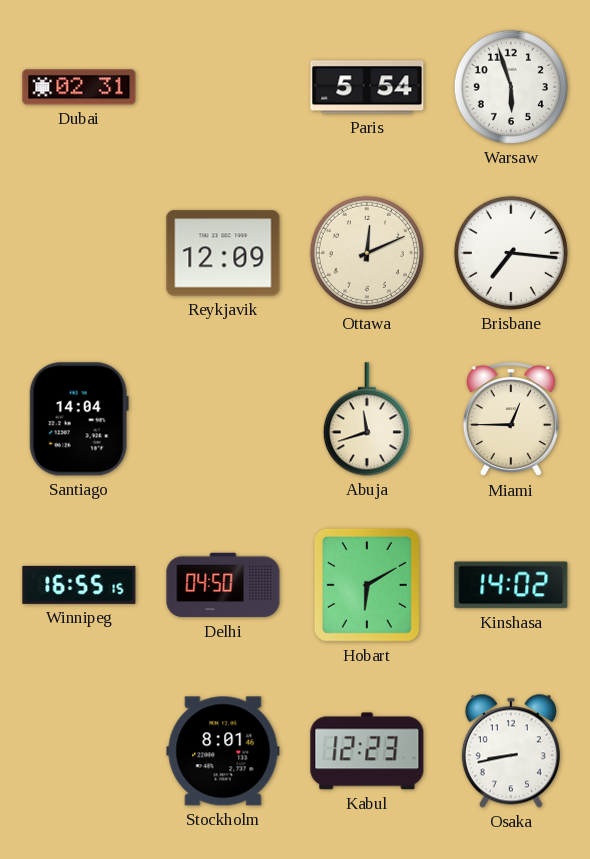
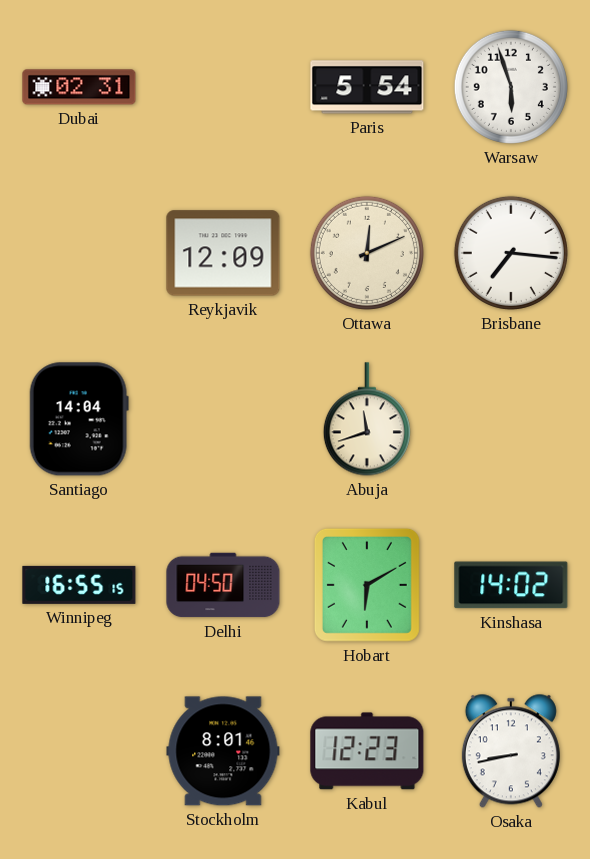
Miami: 12:45 -> none (511, 420)
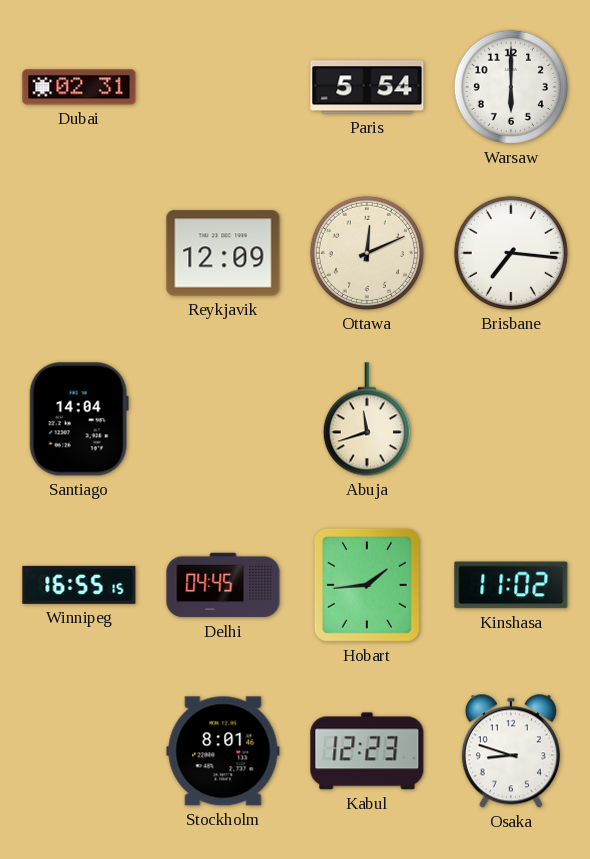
Warsaw: 5:57 -> 6:00 (511, 87)
Delhi: 04:50 -> 04:45 (223, 585)
Hobart: 6:10 -> 1:44 (367, 585)
Kinshasa: 14:02 -> 11:02 (511, 585)
Osaka: 8:43 -> 8:48 (511, 751)
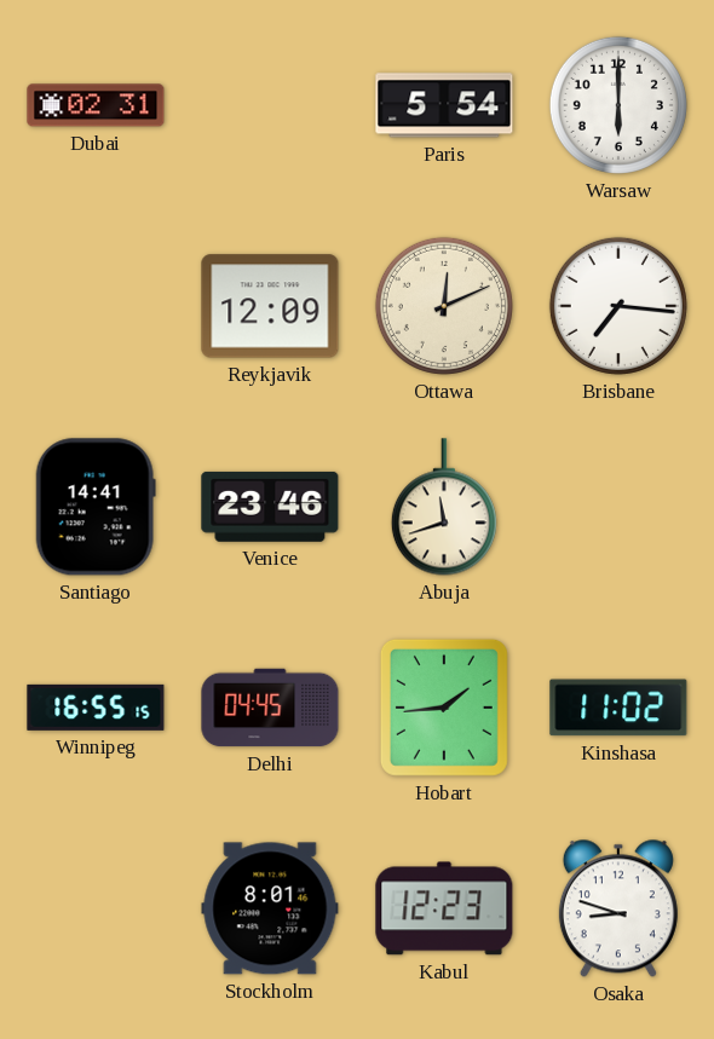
Santiago: 14:04 -> 14:41 (96, 507)
Venice: none -> 23:46 (270, 507)
